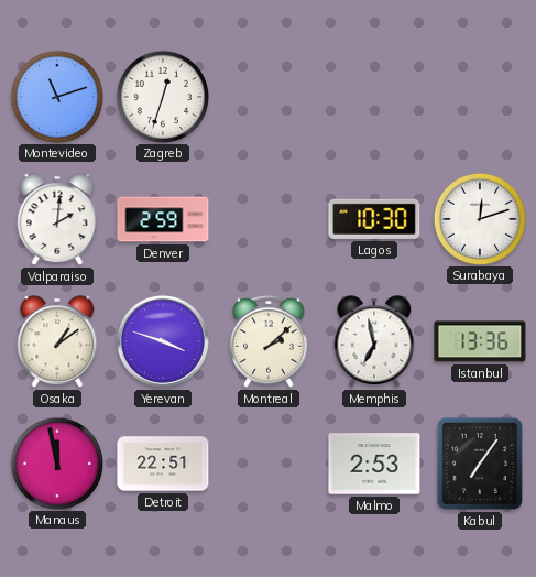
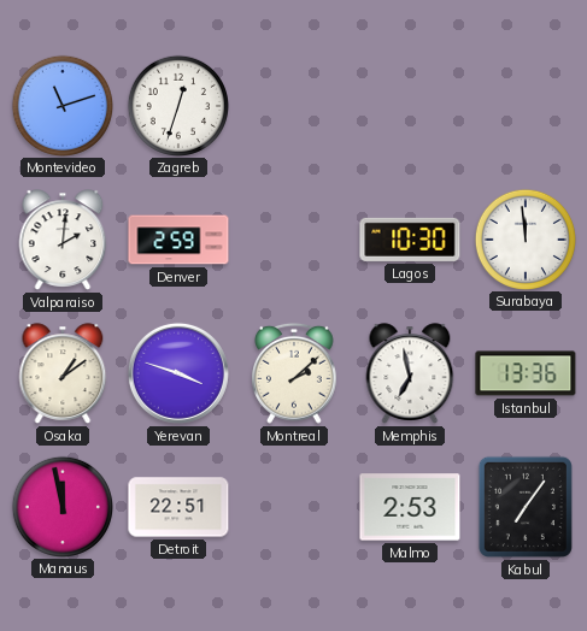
Surabaya: 12:12 -> 11:59 (524, 238)
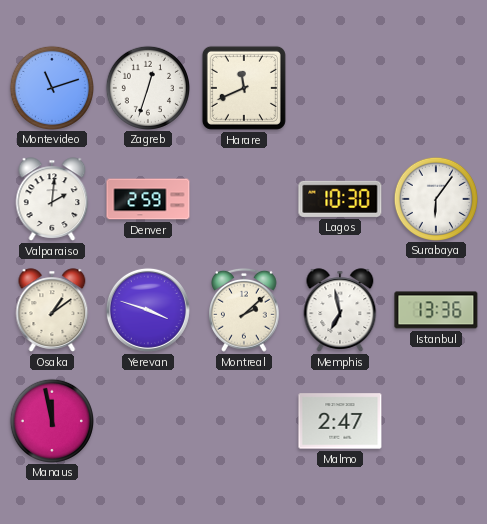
Harare: none -> 11:41 (244, 88)
Surabaya: 11:59 -> 6:06 (435, 198)
Detroit: 22:51 -> none (178, 507)
Malmo: 2:53 -> 2:47 (340, 421)
Kabul: 7:06 -> none (526, 507)
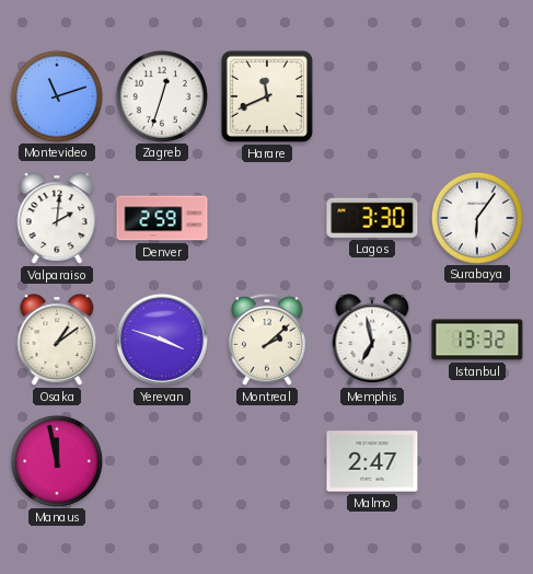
Lagos: 10:30 -> 3:30 (372, 218)
Istanbul: 13:36 -> 13:32 (477, 340)
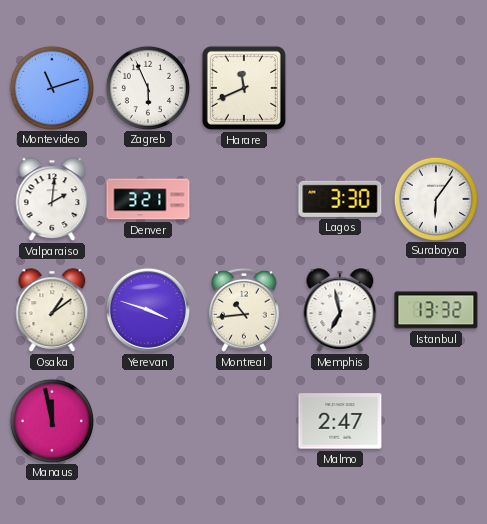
Zagreb: 12:33 -> 5:56 (147, 87)
Denver: 2:59 -> 3:21 (148, 199)
Montreal: 2:08 -> 10:44 (245, 310)
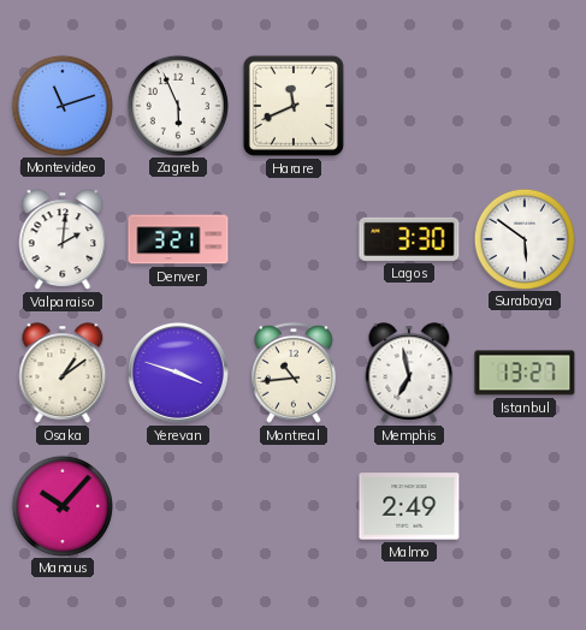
Surabaya: 6:06 -> 5:51 (523, 238)
Istanbul: 13:32 -> 13:27 (525, 373)
Manaus: 11:58 -> 10:07 (61, 505)
Malmo: 2:47 -> 2:49 (409, 506)
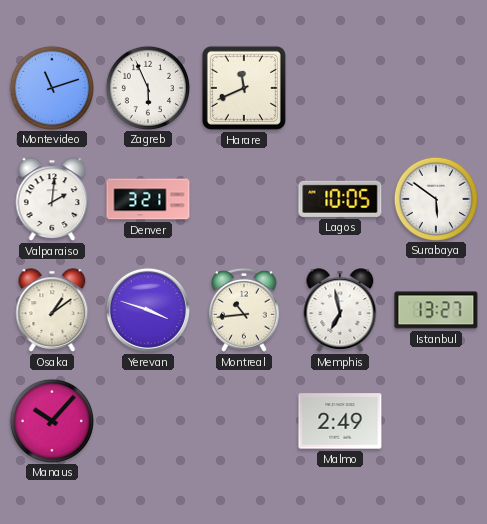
Lagos: 3:30 -> 10:05 (340, 199)
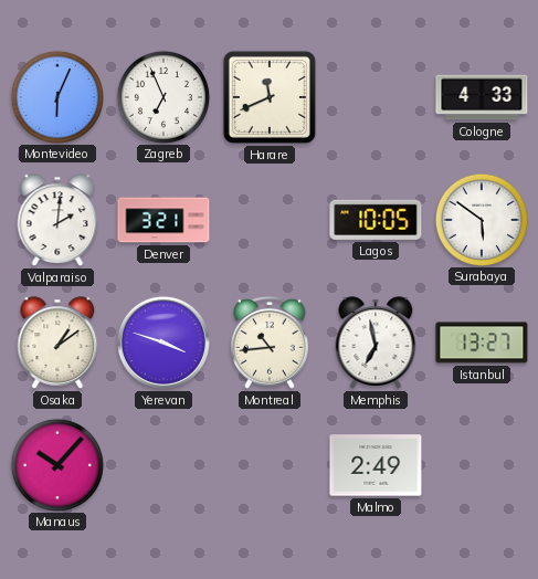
Montevideo: 11:12 -> 6:04 (56, 96)
Zagreb: 5:56 -> 6:56 (162, 96)
Cologne: none -> 4:33 (482, 97)
